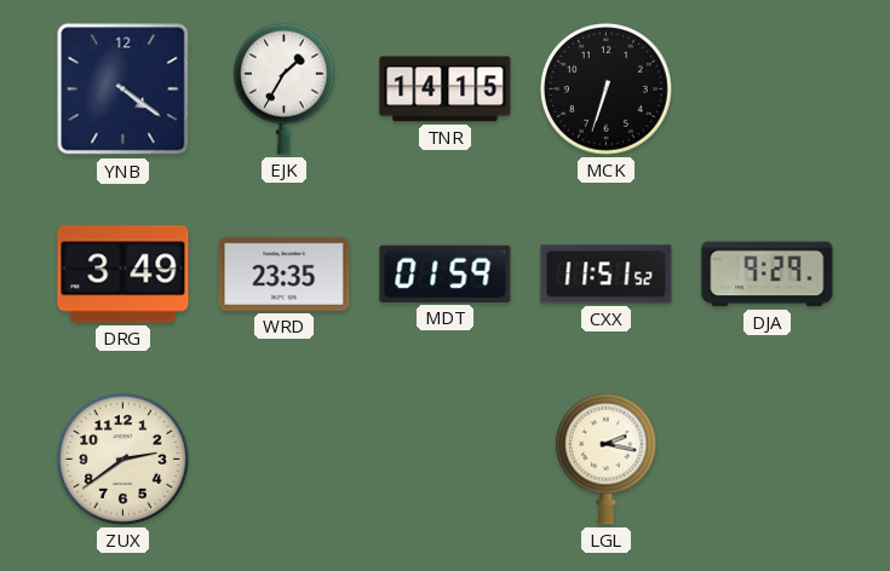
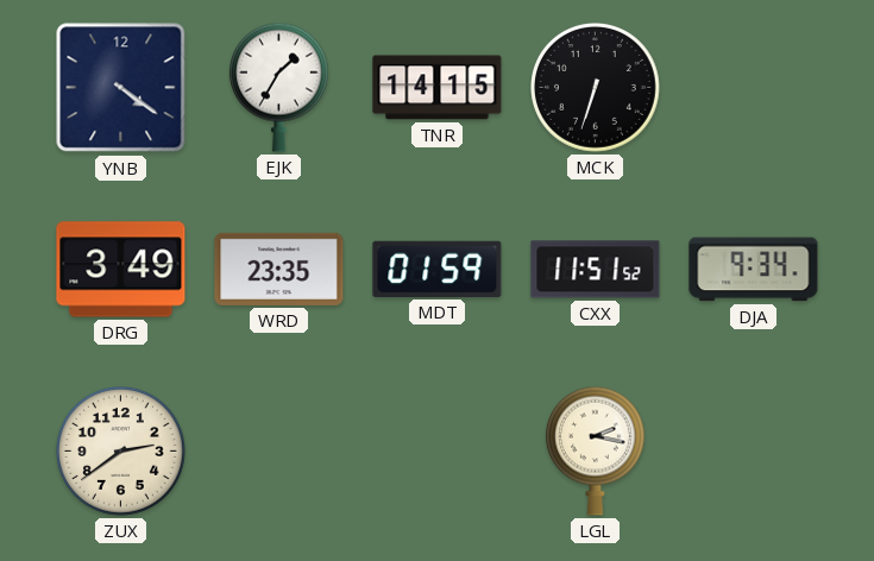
DJA: 9:29 -> 9:34 (754, 270)
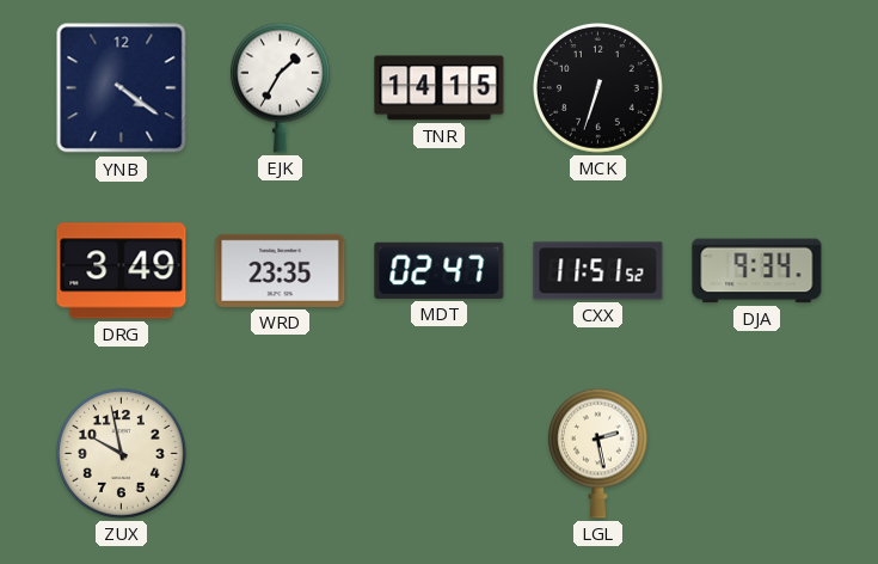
MDT: 01:59 -> 02:47 (440, 270)
ZUX: 2:39 -> 9:58 (122, 454)
LGL: 2:17 -> 2:28 (597, 453)
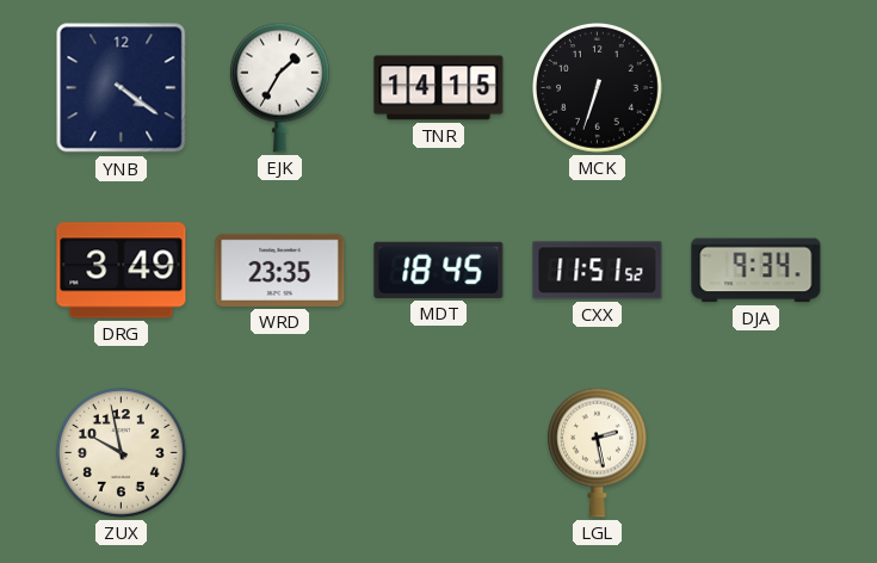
MDT: 02:47 -> 18:45 (439, 270)
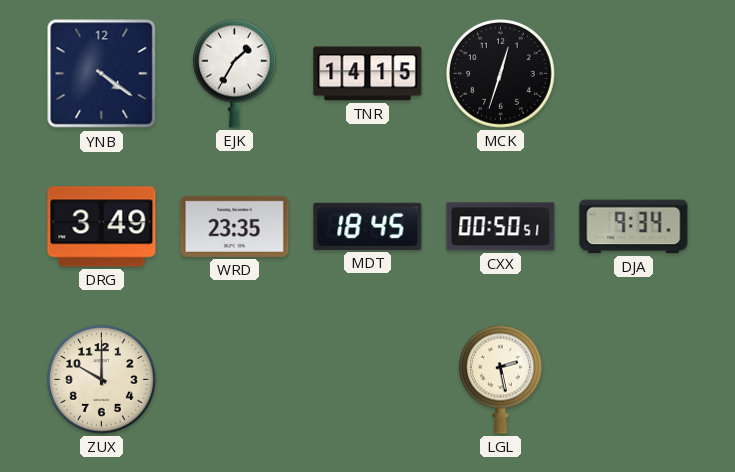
MCK: 6:33 -> 12:33 (501, 74)
CXX: 11:51 -> 00:50 (501, 227)
ZUX: 9:58 -> 10:00 (102, 380)
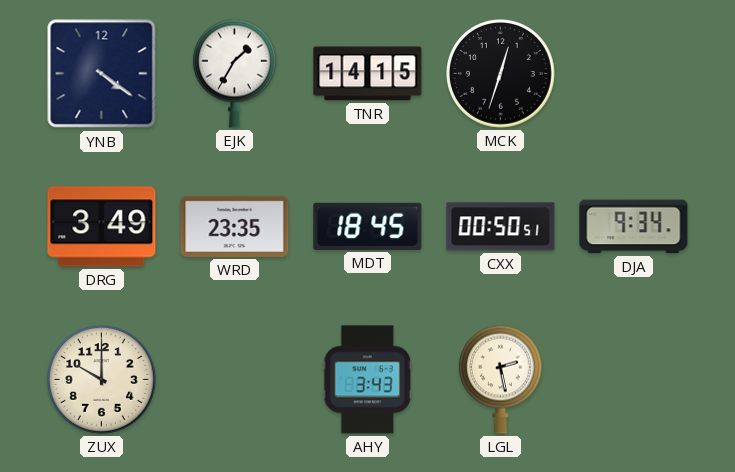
AHY: none -> 3:43 (367, 380)
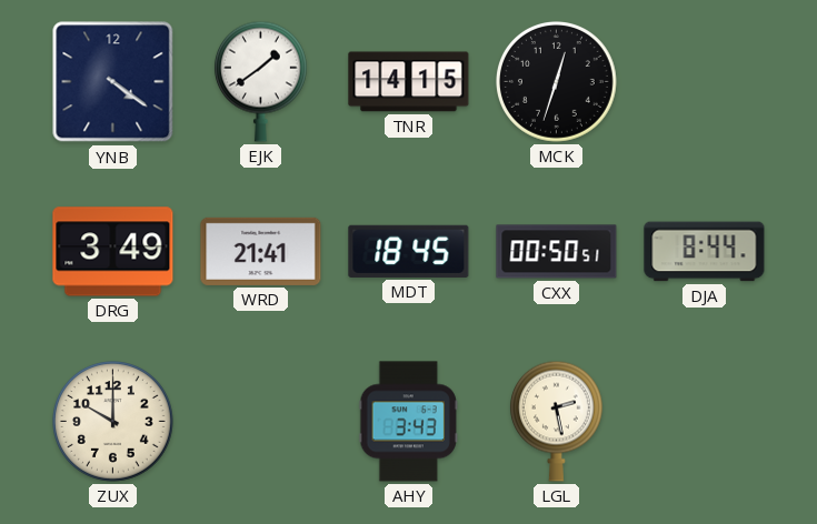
EJK: 1:35 -> 1:39 (260, 81)
WRD: 23:35 -> 21:41 (261, 251)
DJA: 9:34 -> 8:44 (705, 252)
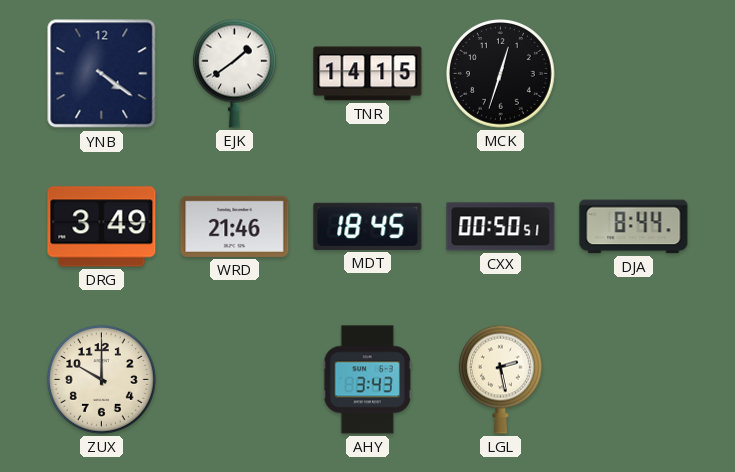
WRD: 21:41 -> 21:46 (235, 226)
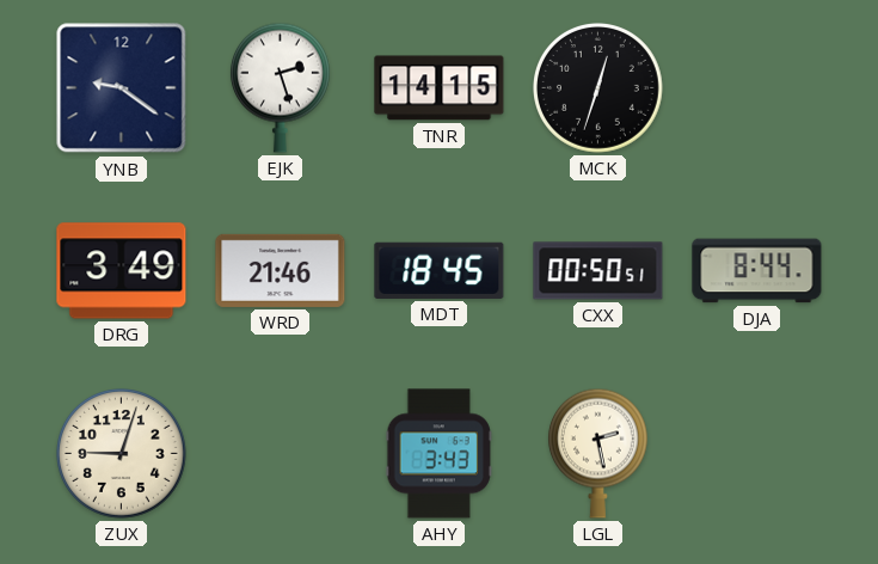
YNB: 4:21 -> 9:21 (122, 88)
EJK: 1:39 -> 2:27 (280, 87)
ZUX: 10:00 -> 9:03 (122, 454)
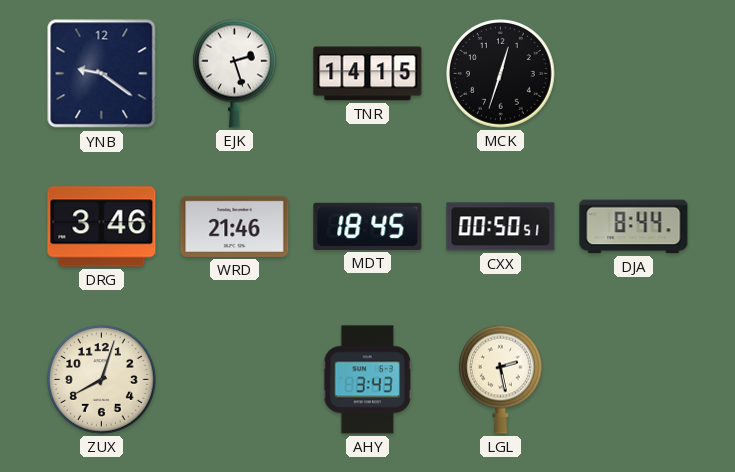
DRG: 3:49 -> 3:46 (102, 227)
ZUX: 9:03 -> 8:03 (102, 380)
